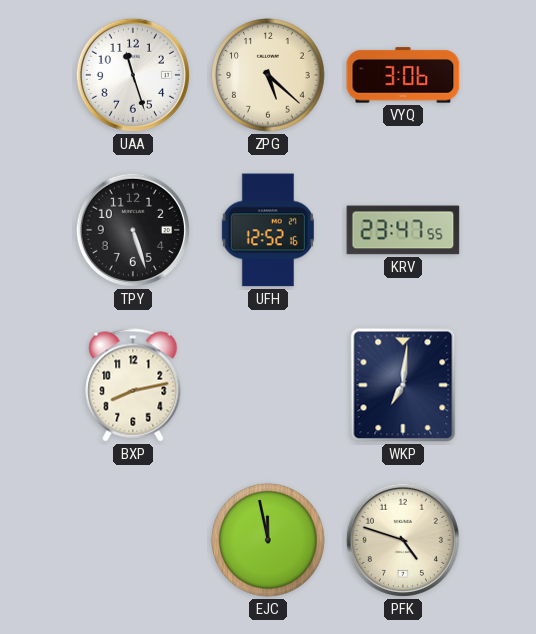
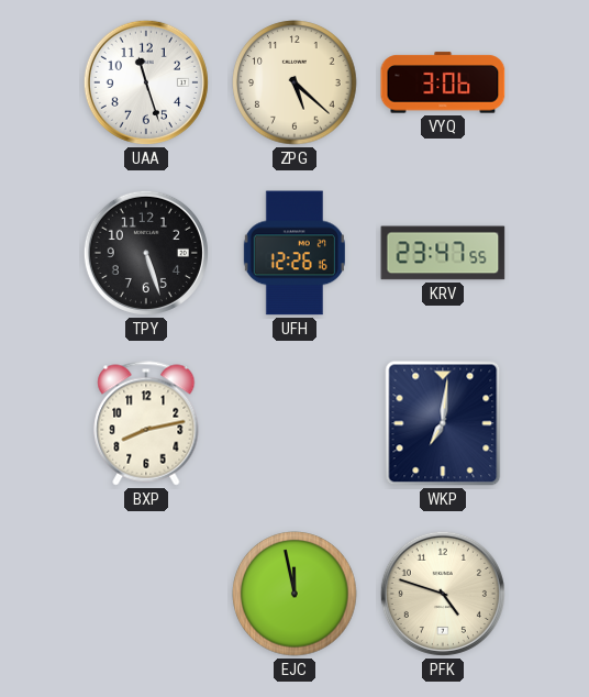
UFH: 12:52 -> 12:26 (294, 253)
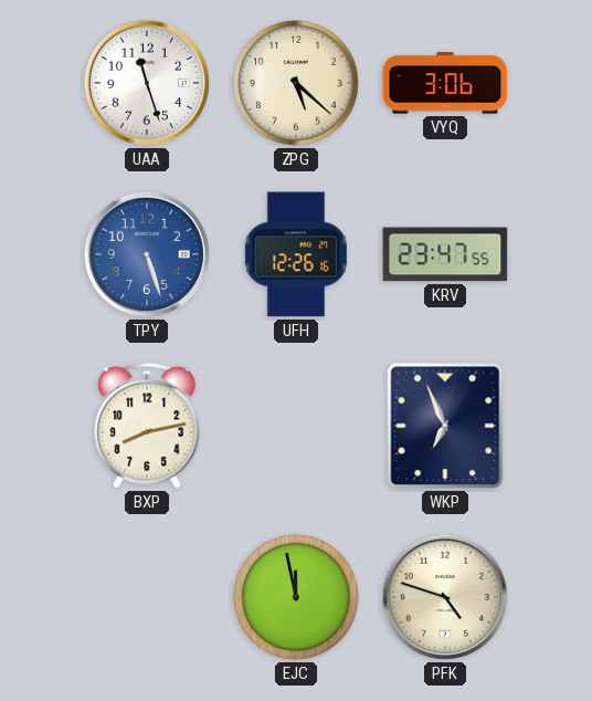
TPY dial: black -> blue (147, 254)
WKP: 7:01 -> 6:56 (445, 426)
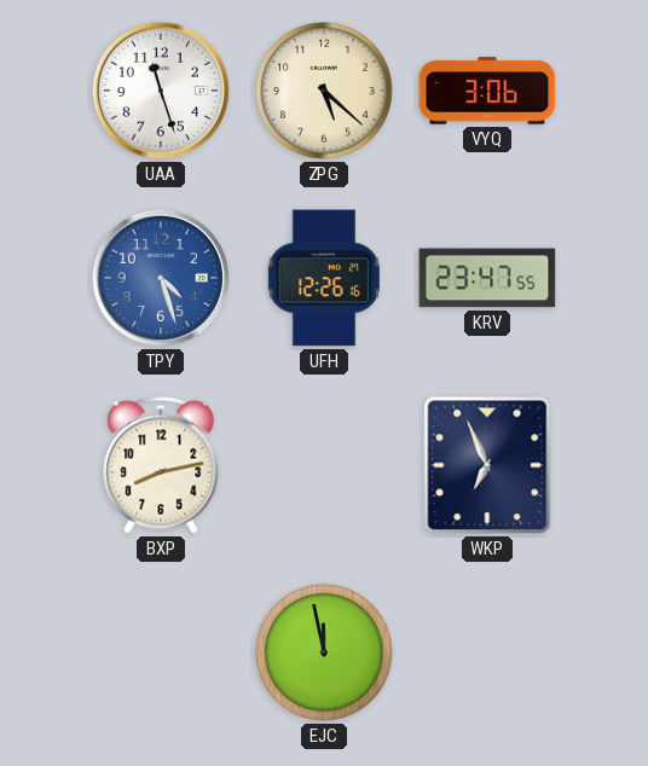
TPY: 5:27 -> 4:27 (161, 278)
PFK: 4:48 -> none (445, 597)
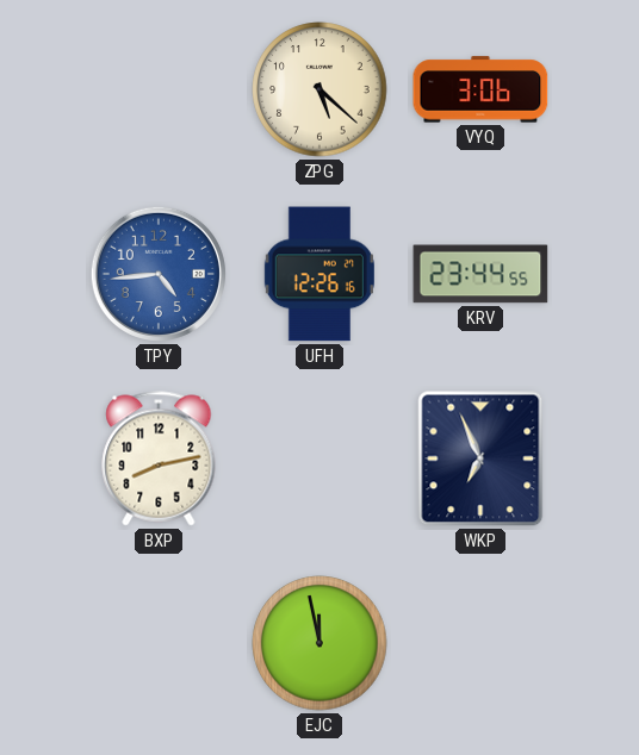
UAA: 11:27 -> none (161, 91)
TPY: 4:27 -> 4:44 (159, 274)
KRV: 23:47 -> 23:44 (480, 274)
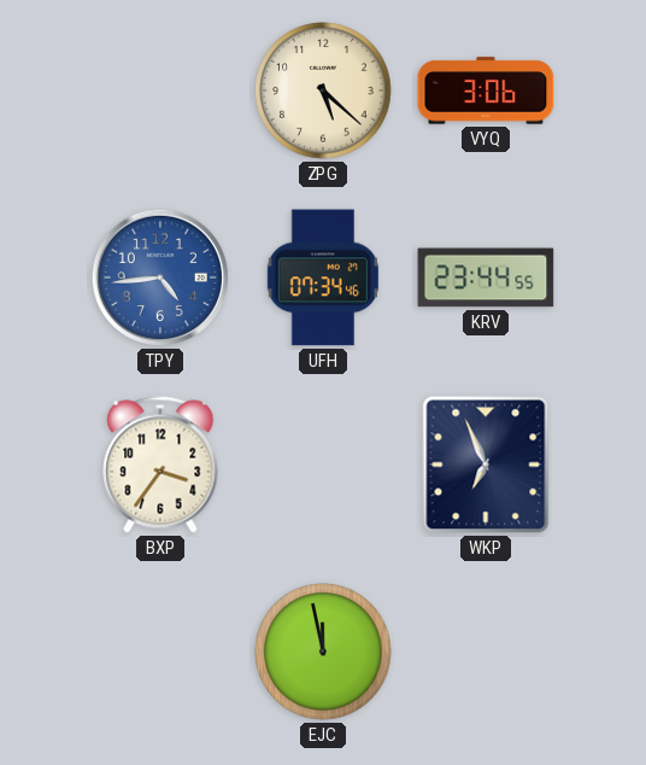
UFH: 12:26 -> 07:34 (323, 278)
BXP: 8:13 -> 3:36 (160, 465)
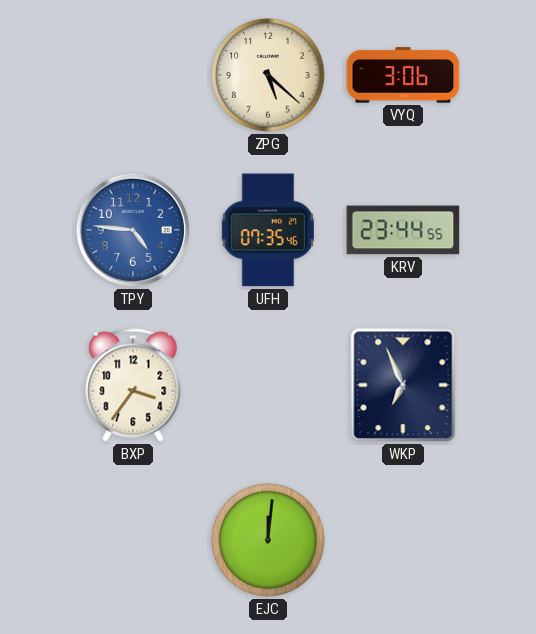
TPY: 4:44 -> 4:46 (133, 230)
UFH: 07:34 -> 07:35 (268, 230)
EJC: 11:58 -> 12:01 (268, 540)
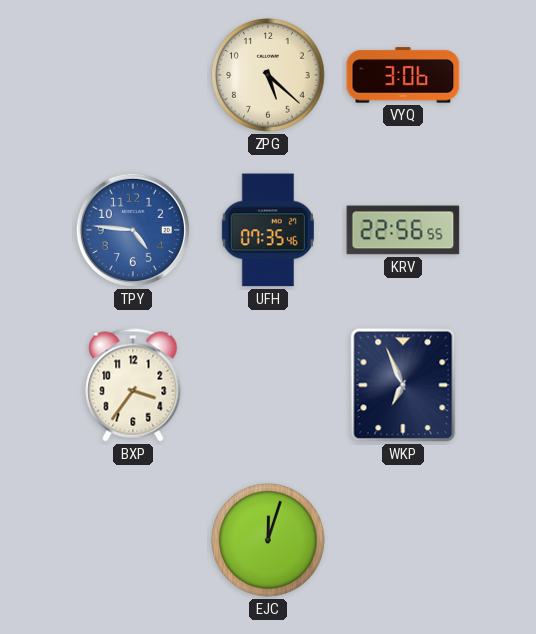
KRV: 23:44 -> 22:56 (403, 230)
EJC: 12:01 -> 12:03 (268, 540)
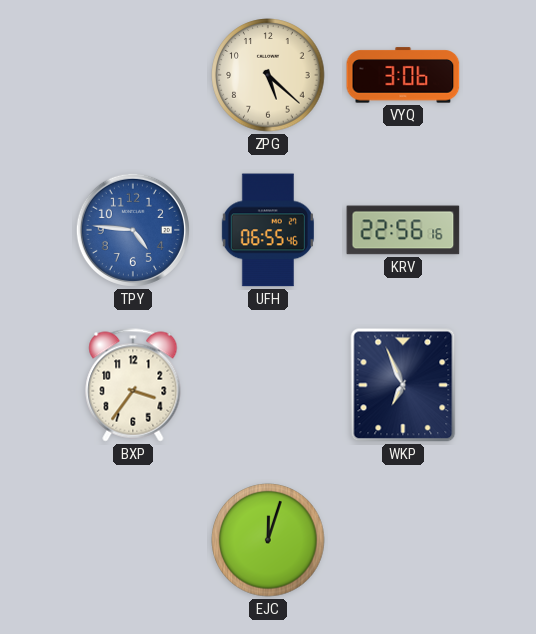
UFH: 07:35 -> 06:55 (268, 230)
KRV: 22:56:55 -> 22:56:16 (403, 230)
